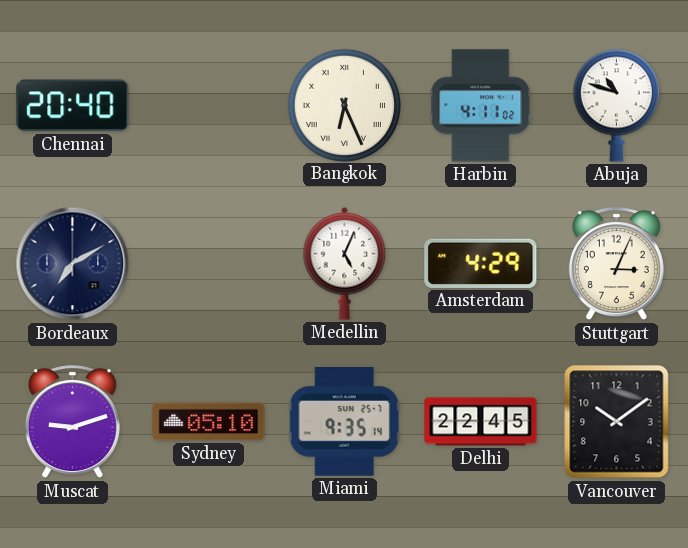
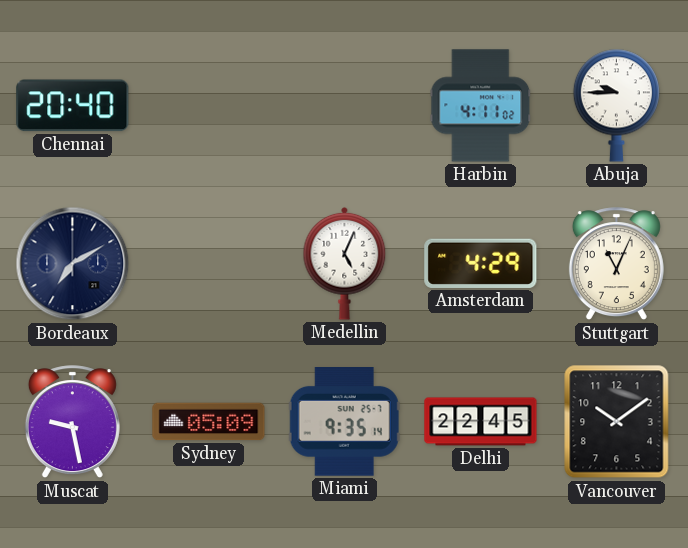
Bangkok: 6:26 -> none (344, 105)
Abuja: 10:48 -> 9:45 (616, 105)
Stuttgart: 3:04 -> 11:04 (616, 264)
Muscat: 9:12 -> 9:28 (72, 422)
Sydney: 05:10 -> 05:09 (209, 422)
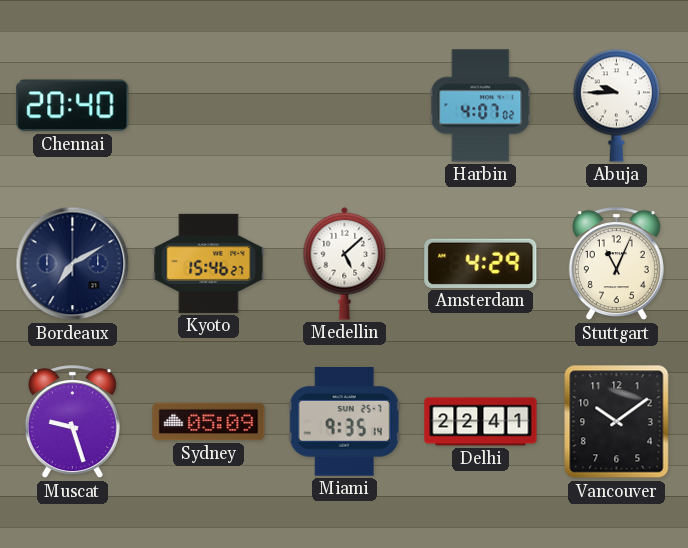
Harbin: 4:11 -> 4:07 (481, 106)
Kyoto: none -> 15:46 (209, 263)
Medellin: 5:04 -> 5:08 (345, 263)
Muscat: 9:28 -> 9:27 (72, 422)
Delhi: 22:45 -> 22:41 (481, 422)
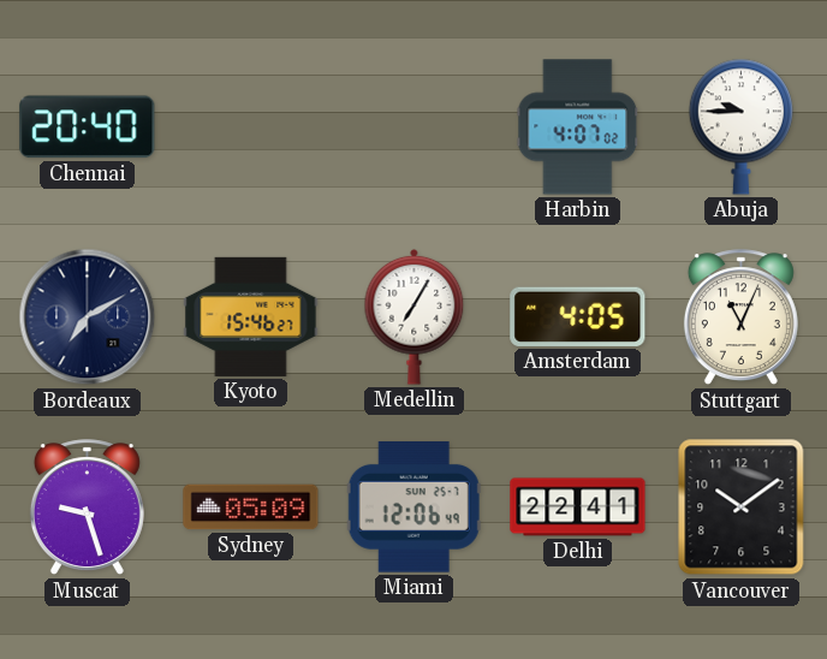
Medellin: 5:08 -> 7:05 (415, 316)
Amsterdam: 4:29 -> 4:05 (578, 316)
Miami: 9:35 -> 12:06 (413, 507)
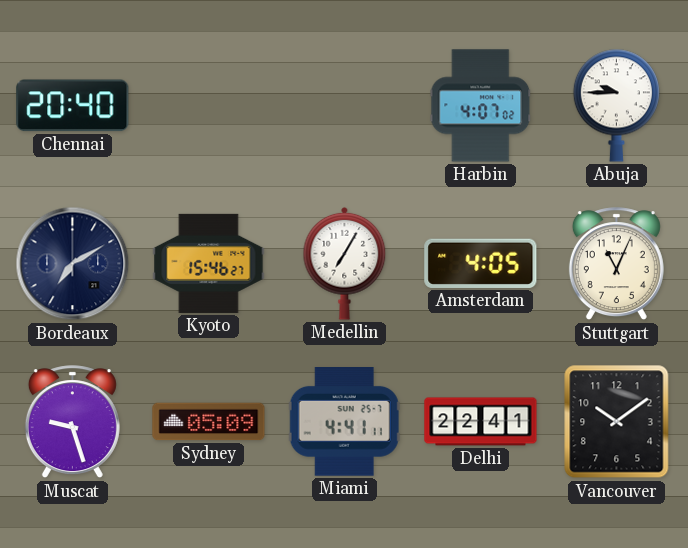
Miami: 12:06 -> 4:41 (344, 422)
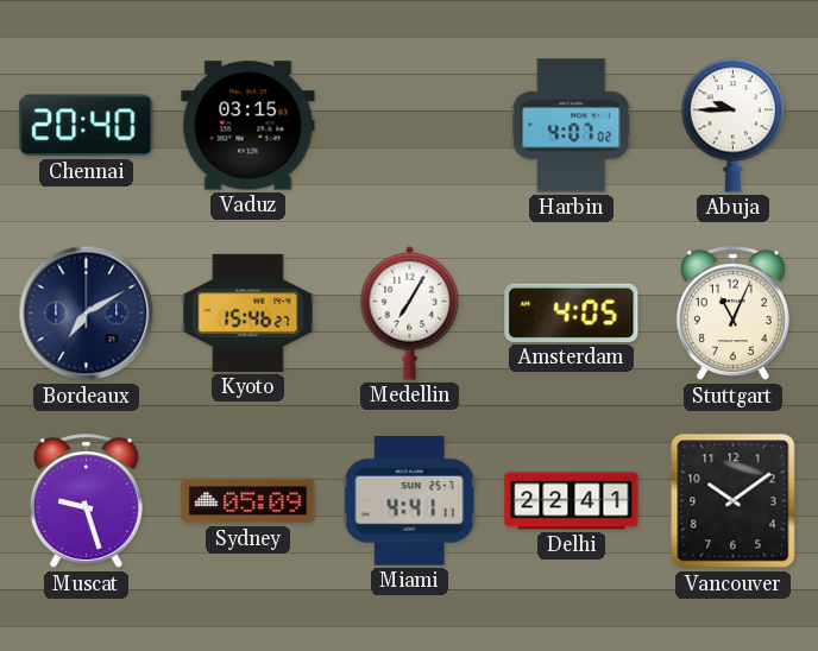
Vaduz: none -> 03:15 (248, 126)
